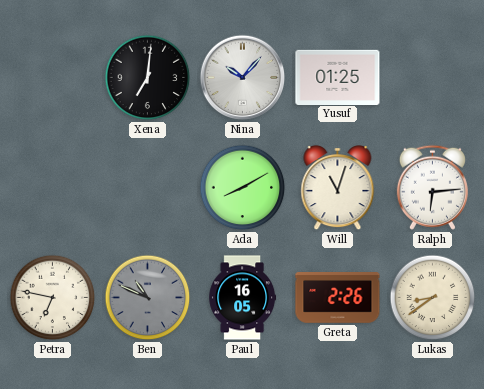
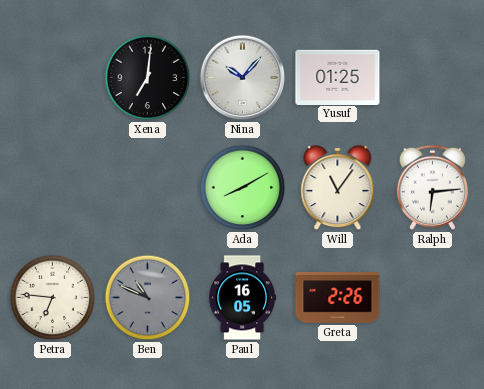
Will: 11:03 -> 11:06 (338, 189)
Petra: 6:47 -> 6:46 (53, 298)
Lukas: 8:39 -> none (433, 298)
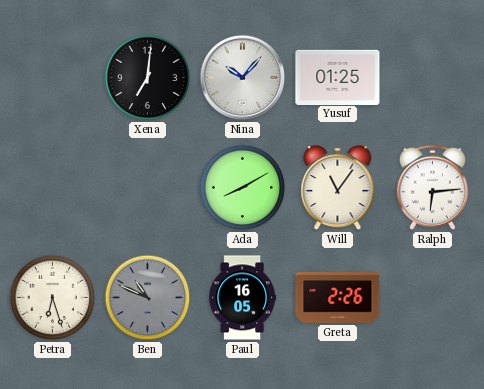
Petra: 6:46 -> 6:27 (53, 298)
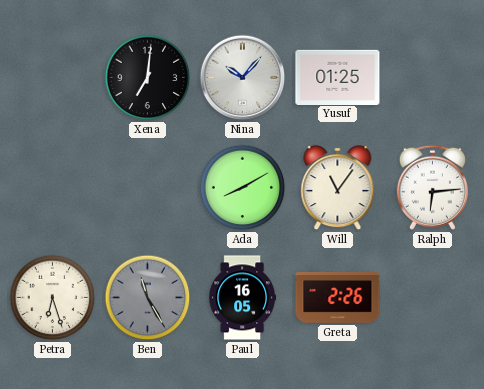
Ben: 10:49 -> 11:25 (148, 298)
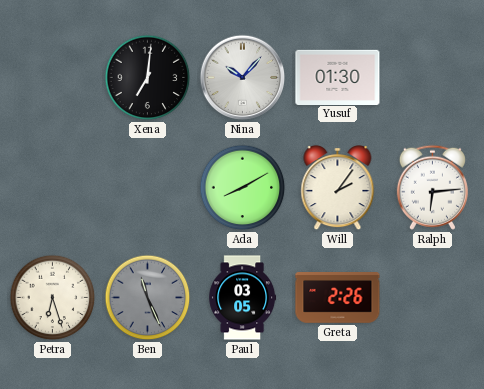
Yusuf: 01:25 -> 01:30 (338, 77)
Will: 11:06 -> 2:06 (338, 189)
Ben: 11:25 -> 11:26 (148, 298)
Paul: 16:05 -> 03:05 (243, 298)
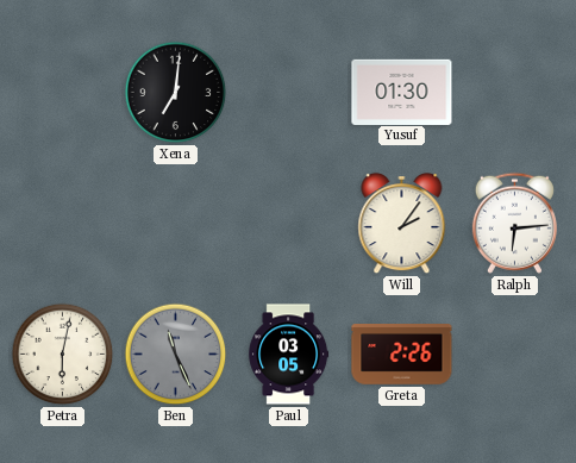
Nina: 10:07 -> none (243, 78)
Ada: 8:10 -> none (243, 188)
Petra: 6:27 -> 6:02 (63, 355)
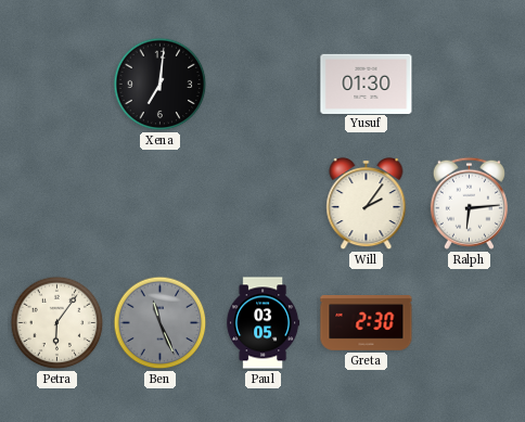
Petra: 6:02 -> 6:06 (57, 323)
Greta: 2:26 -> 2:30 (367, 323)
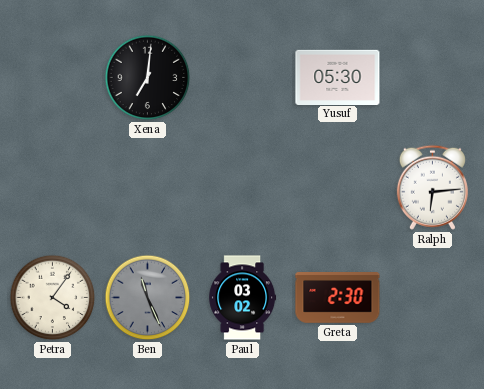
Yusuf: 01:30 -> 05:30 (338, 77)
Will: 2:06 -> none (367, 205)
Petra: 6:06 -> 4:06 (53, 298)
Paul: 03:05 -> 03:02 (243, 298)
